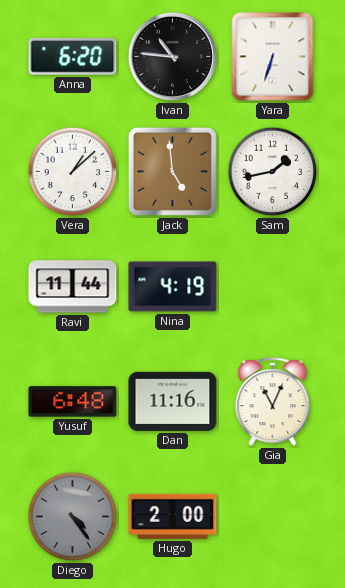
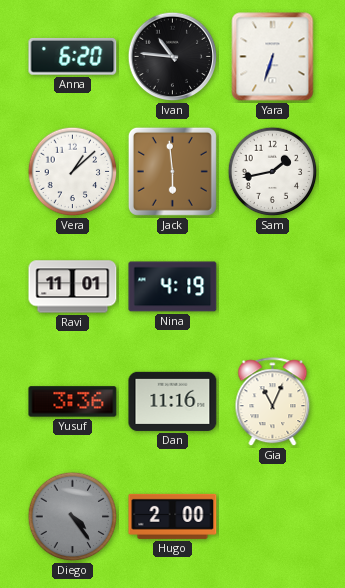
Jack: 4:59 -> 5:59 (172, 171)
Ravi: 11:44 -> 11:01 (73, 287)
Yusuf: 6:48 -> 3:36 (73, 402)
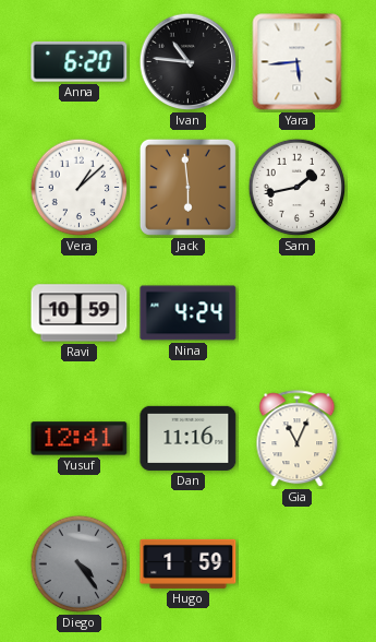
Yara: 6:33 -> 5:44 (298, 62)
Ravi: 11:01 -> 10:59 (80, 313)
Nina: 4:19 -> 4:24 (189, 313)
Yusuf: 3:36 -> 12:41 (80, 439)
Hugo: 2:00 -> 1:59 (189, 563)
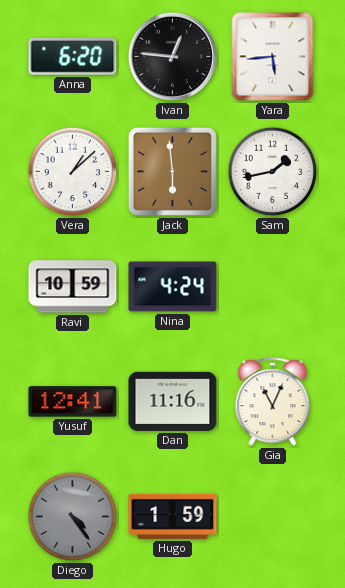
Ivan: 10:46 -> 12:46 (173, 57)
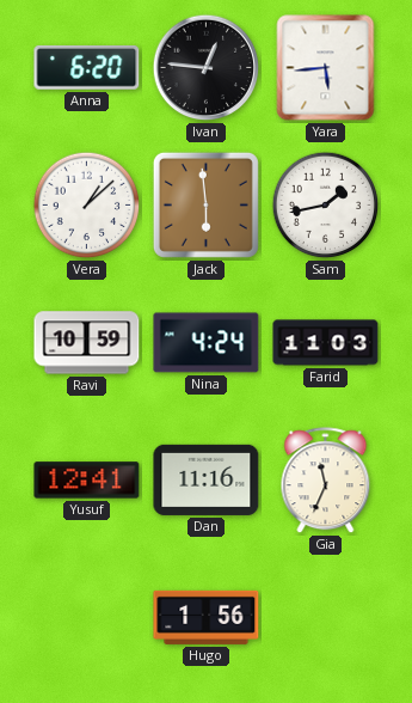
Farid: none -> 11:03 (326, 343)
Gia: 11:04 -> 11:34 (326, 481)
Diego: 4:24 -> none (73, 517)
Hugo: 1:59 -> 1:56 (207, 617)
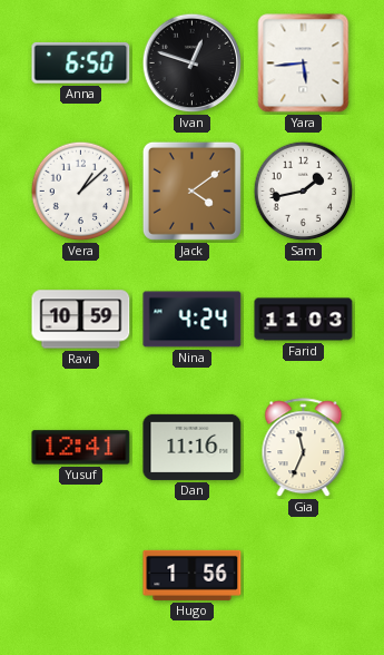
Anna: 6:20 -> 6:50 (81, 62)
Ivan: 12:46 -> 12:48 (193, 63)
Jack: 5:59 -> 4:09 (191, 190)
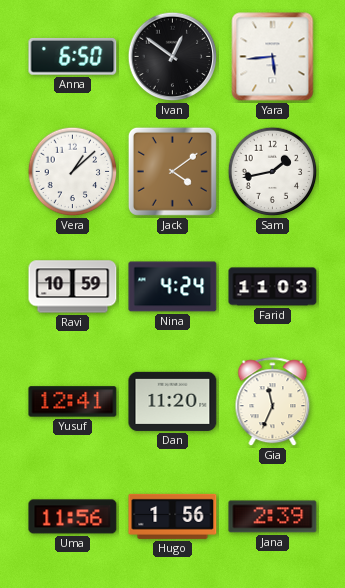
Ivan: 12:48 -> 12:51 (173, 57)
Dan: 11:16 -> 11:20 (173, 401)
Uma: none -> 11:56 (73, 517)
Jana: none -> 2:39 (273, 517)
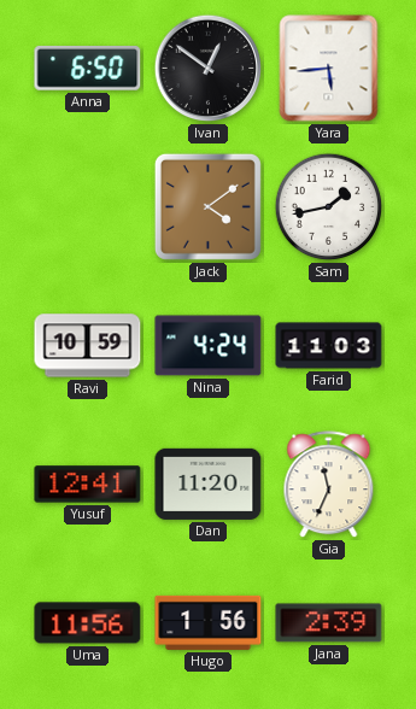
Vera: 1:08 -> none (73, 172)
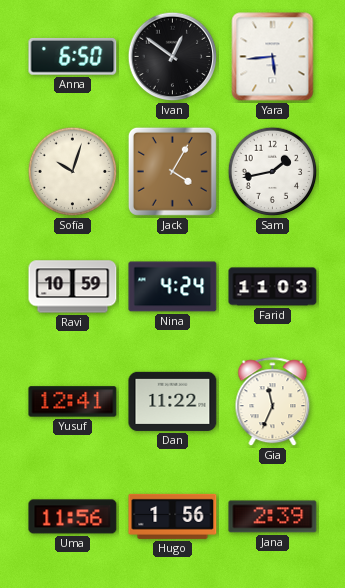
Sofia: none -> 10:03 (73, 172)
Jack: 4:09 -> 4:05 (172, 171)
Dan: 11:20 -> 11:22 (173, 401)
